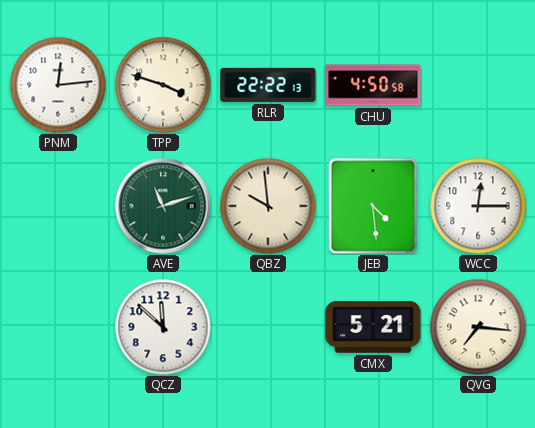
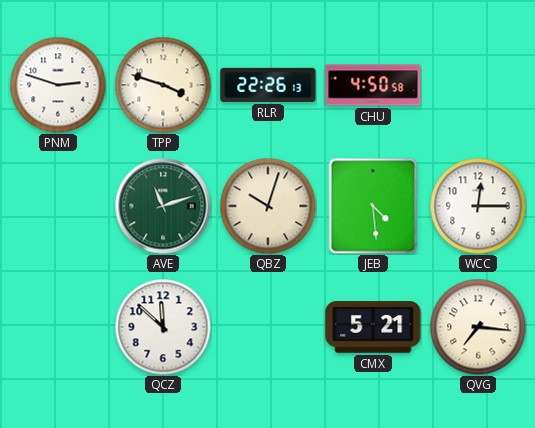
PNM: 12:14 -> 2:48 (58, 85)
RLR: 22:22 -> 22:26 (268, 85)
QBZ: 9:59 -> 10:03 (268, 206)
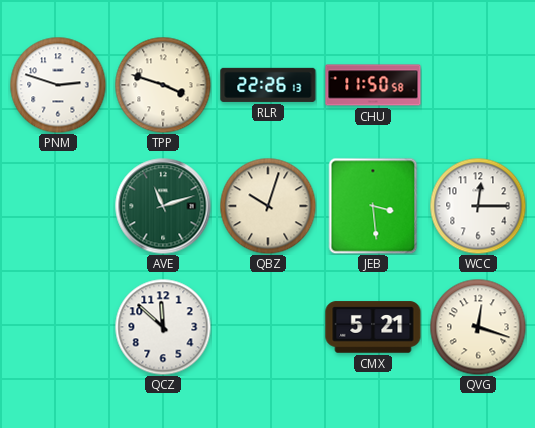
CHU: 4:50 -> 11:50 (373, 85)
JEB: 4:29 -> 3:29 (373, 206)
QVG: 7:16 -> 12:18 (478, 327)
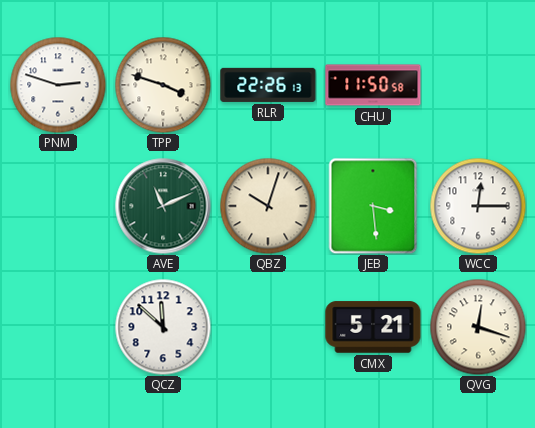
AVE: 11:12 -> 11:11 (163, 206)
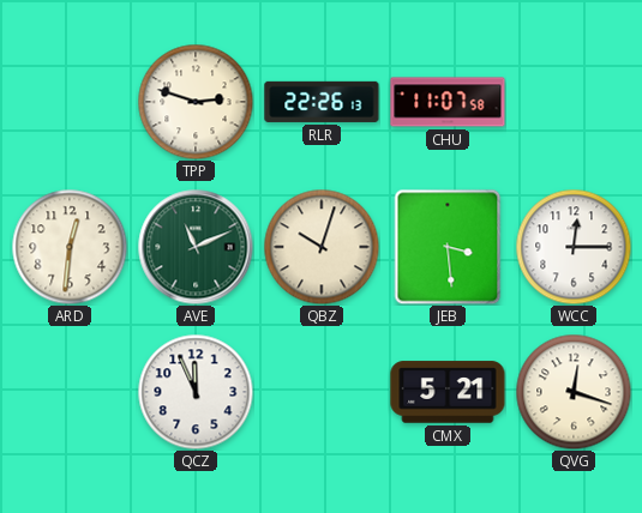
PNM: 2:48 -> none (58, 85)
TPP: 3:48 -> 2:48 (196, 102)
CHU: 11:50 -> 11:07 (448, 102)
ARD: none -> 12:31 (70, 247)
QCZ: 11:52 -> 11:56 (196, 392)
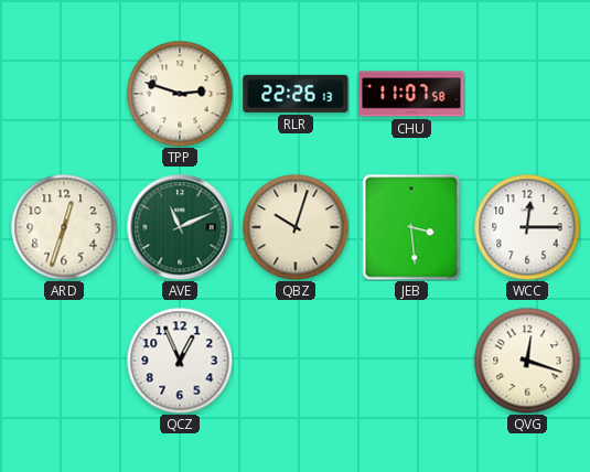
ARD: 12:31 -> 12:33 (64, 227)
QCZ: 11:56 -> 12:56 (180, 361)
CMX: 5:21 -> none (448, 392)
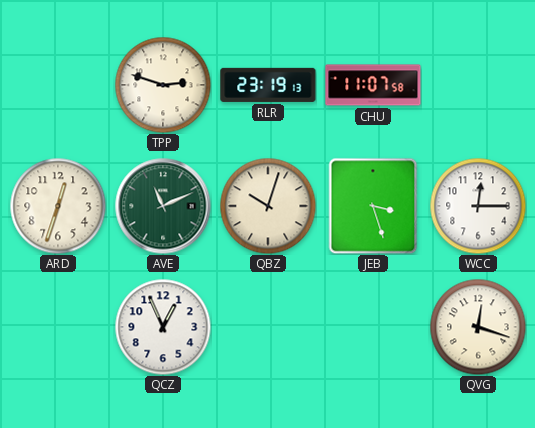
RLR: 22:26 -> 23:19 (268, 85)
JEB: 3:29 -> 3:27 (373, 206)
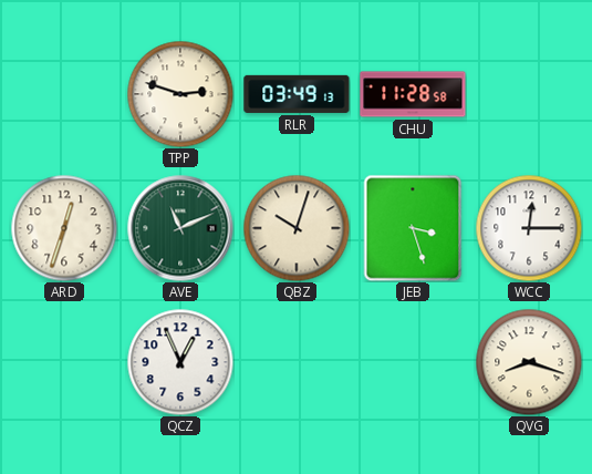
RLR: 23:19 -> 03:49 (297, 94)
CHU: 11:07 -> 11:28 (413, 94)
QVG: 12:18 -> 8:18 (529, 362)
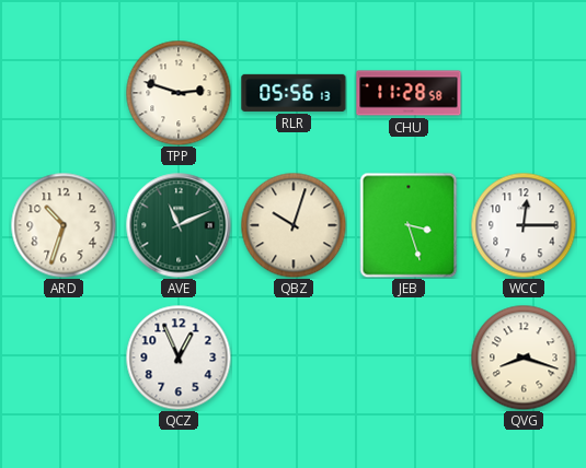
RLR: 03:49 -> 05:56 (294, 93)
ARD: 12:33 -> 10:33 (64, 225)
